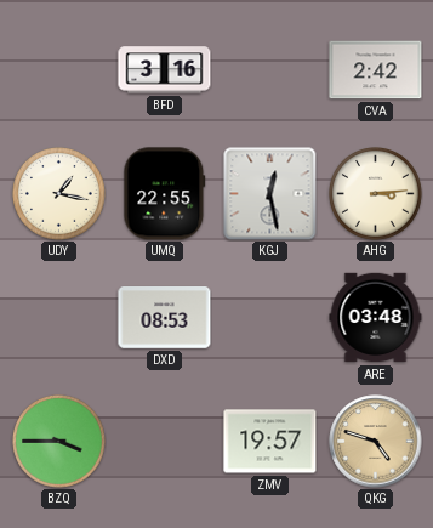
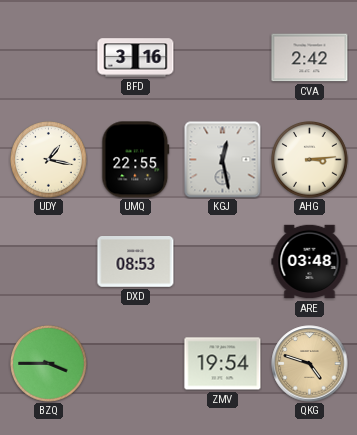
ZMV: 19:57 -> 19:54 (223, 364)
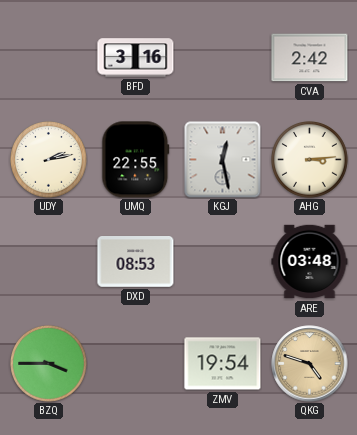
UDY: 1:17 -> 2:13 (49, 160)
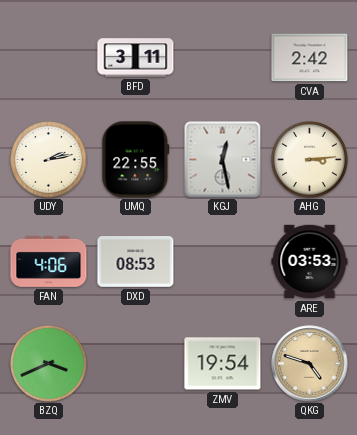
BFD: 3:16 -> 3:11 (136, 58)
FAN: none -> 4:06 (49, 261)
ARE: 03:48 -> 03:53 (310, 262)
BZQ: 3:45 -> 3:41 (49, 364)
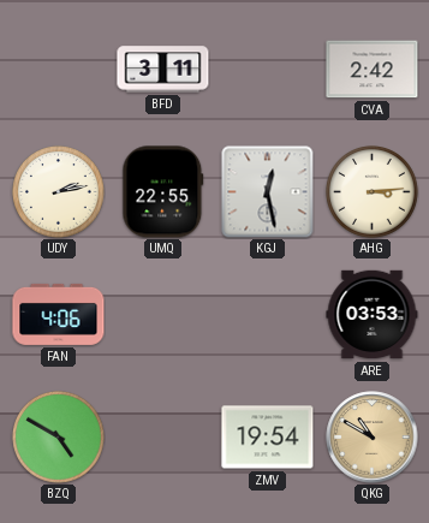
DXD: 08:53 -> none (136, 262)
BZQ: 3:41 -> 4:50 (59, 438)
QKG: 4:48 -> 10:50 (373, 438)
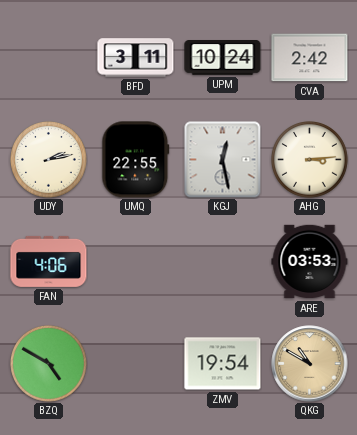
UPM: none -> 10:24 (223, 58)
